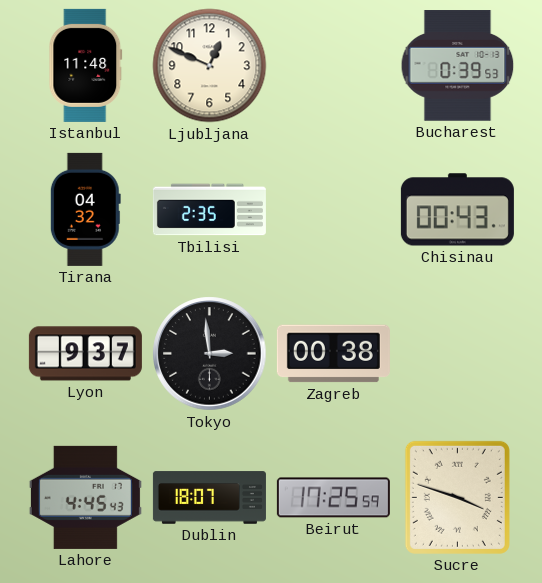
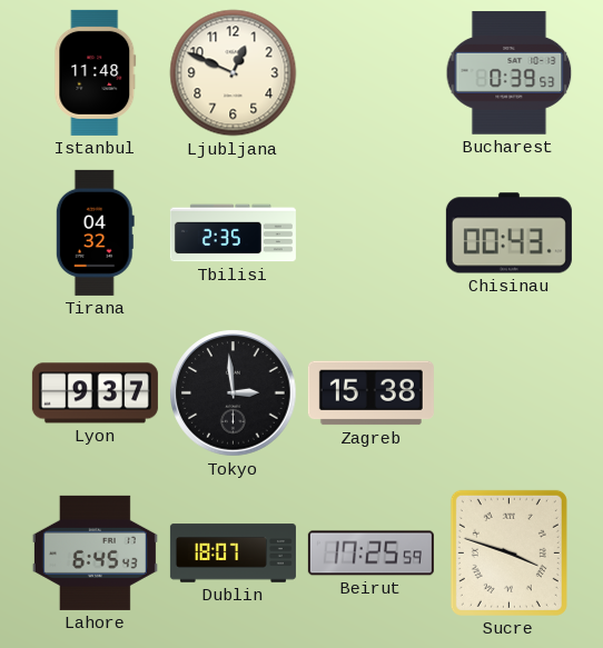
Zagreb: 00:38 -> 15:38 (370, 393)
Lahore: 4:45 -> 6:45 (95, 552)
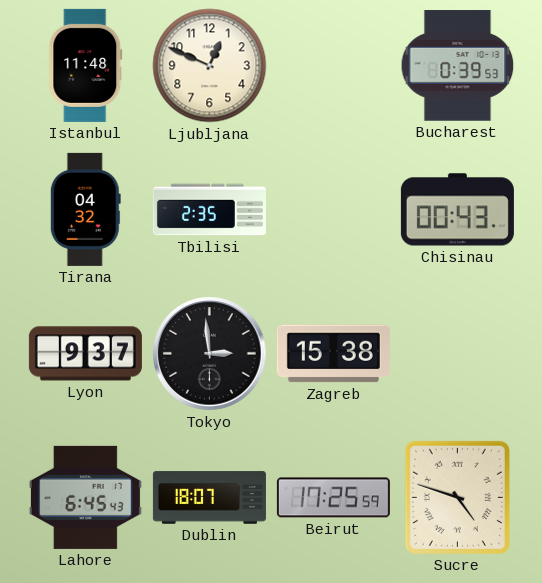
Sucre: 3:48 -> 4:48 (457, 497)
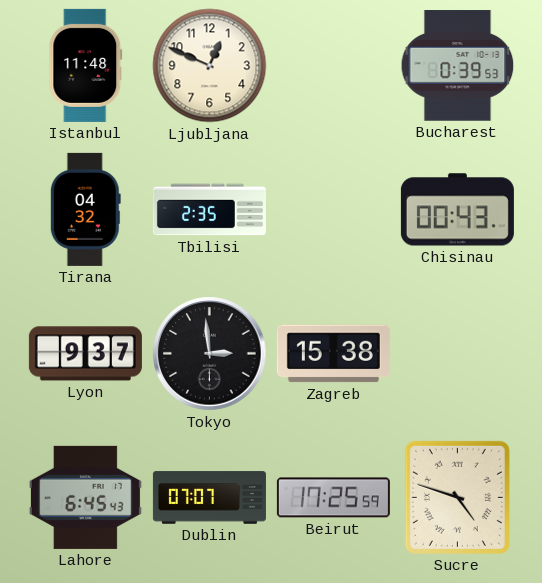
Dublin: 18:07 -> 07:07 (209, 498)
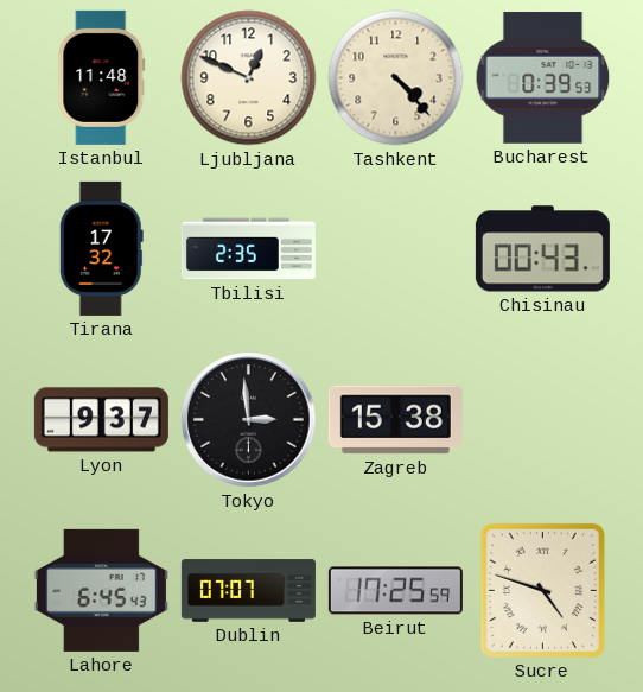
Tashkent: none -> 4:23 (396, 78)
Tirana: 04:32 -> 17:32 (101, 248)
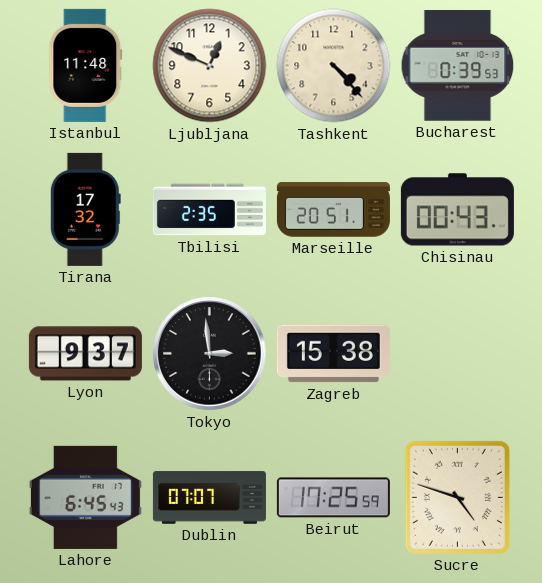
Marseille: none -> 20:51 (333, 210)
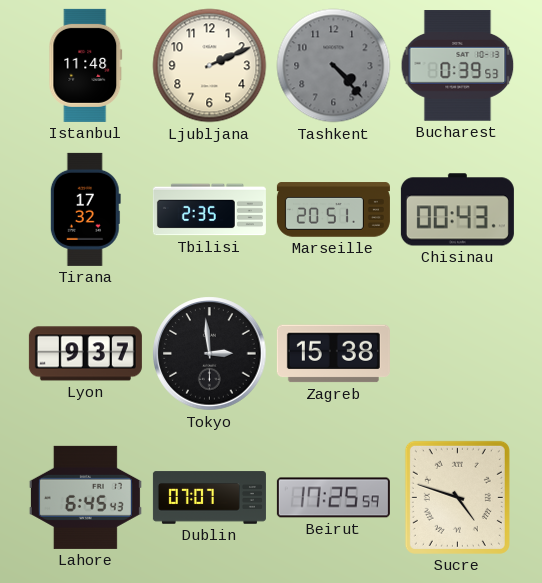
Ljubljana: 12:49 -> 2:11 (210, 66)
Tashkent dial: cream -> grey (334, 66)
